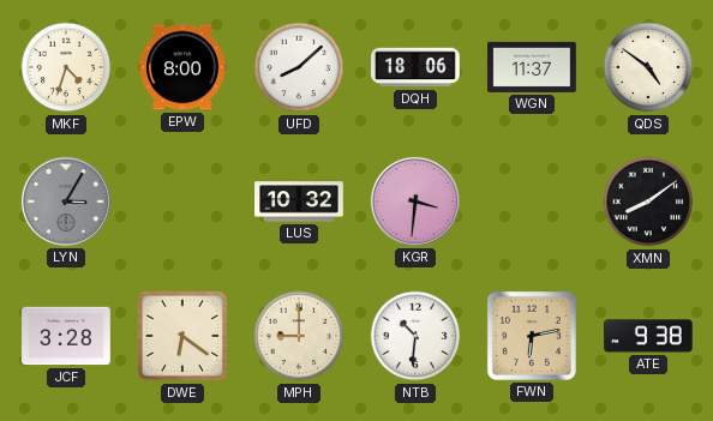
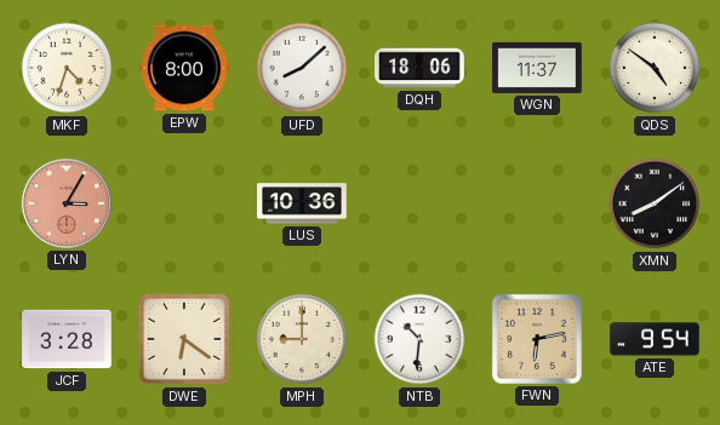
LYN dial: grey -> salmon (67, 203)
LUS: 10:32 -> 10:36 (302, 203)
KGR: 3:31 -> none (415, 202)
ATE: 9:38 -> 9:54 (655, 339)
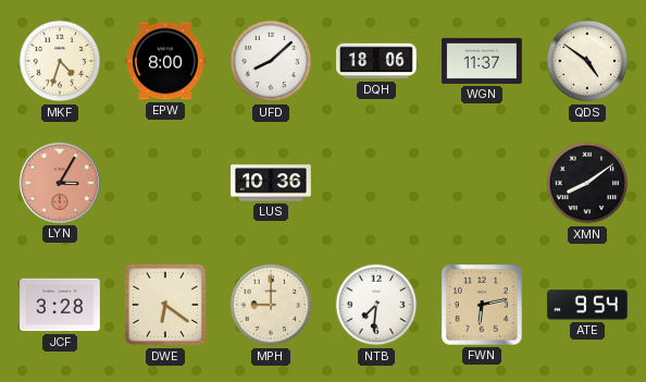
NTB: 10:31 -> 7:31 (376, 305)
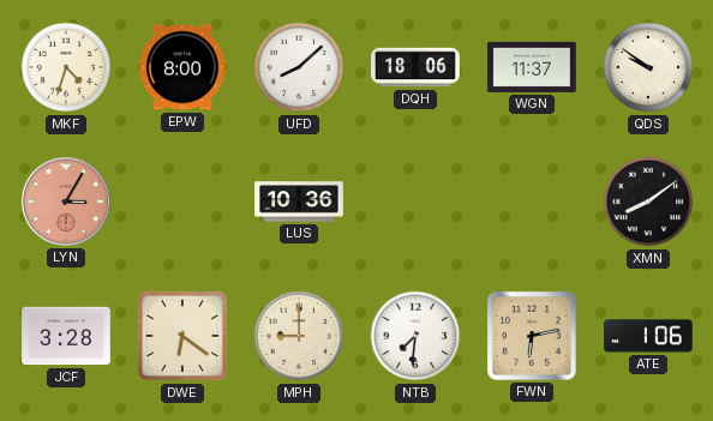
QDS: 4:51 -> 9:51 (648, 67)
ATE: 9:54 -> 1:06 (648, 336)
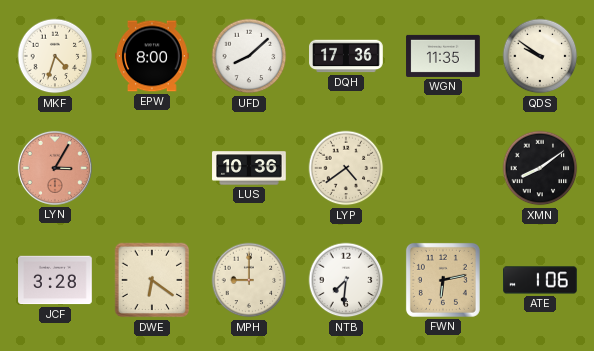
DQH: 18:06 -> 17:36 (346, 56)
WGN: 11:37 -> 11:35 (443, 56)
LYP: none -> 4:39 (346, 168)
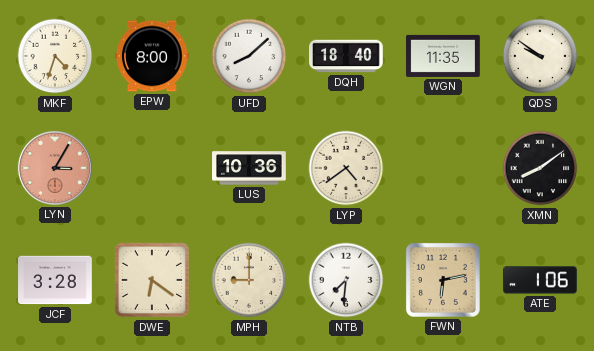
DQH: 17:36 -> 18:40 (346, 56)
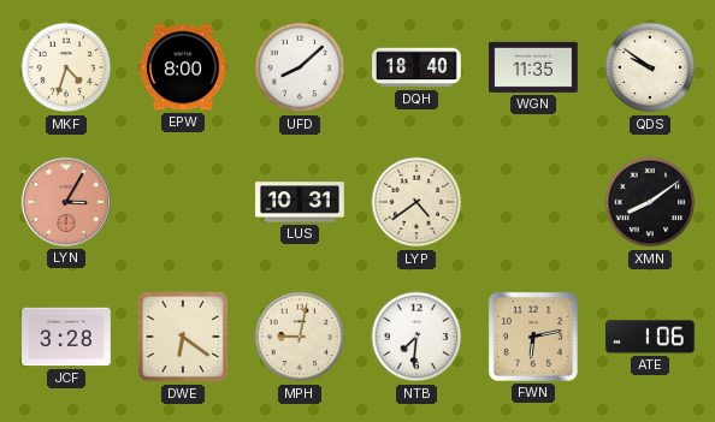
LUS: 10:36 -> 10:31 (300, 202)
MPH: 9:00 -> 9:02 (300, 337)
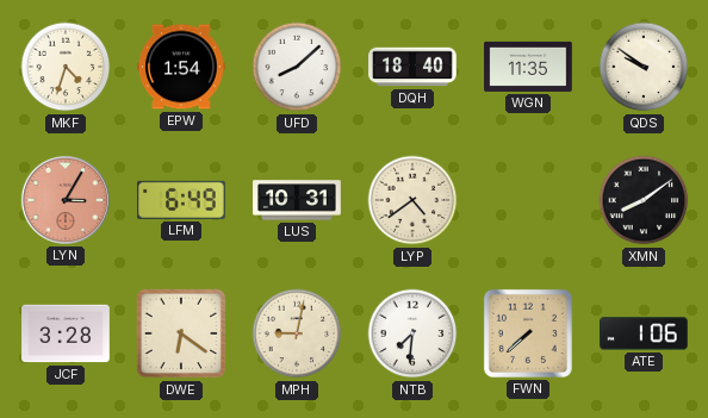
EPW: 8:00 -> 1:54 (182, 67)
LFM: none -> 6:49 (182, 200)
FWN: 6:13 -> 7:38 (528, 333)
